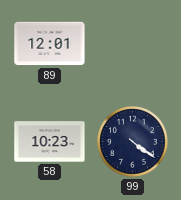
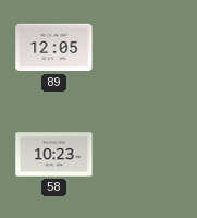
89: 12:01 -> 12:05 (54, 48)
99: 4:21 -> none (133, 142)
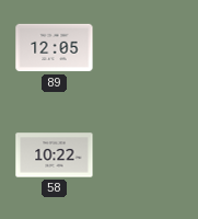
58: 10:23 -> 10:22 (55, 155)
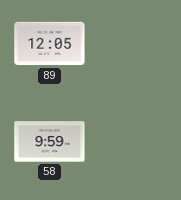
58: 10:22 -> 9:59 (50, 142)
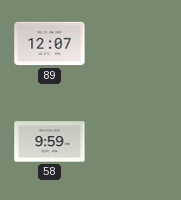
89: 12:05 -> 12:07 (50, 44)
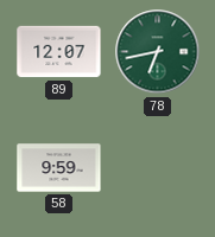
78: none -> 6:43 (158, 52)
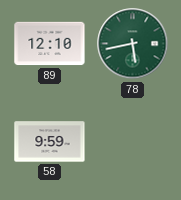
89: 12:07 -> 12:10 (50, 44)
78: 6:43 -> 5:43 (133, 44)
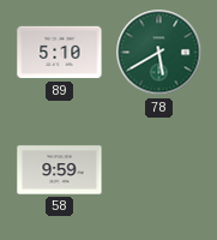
89: 12:10 -> 5:10 (60, 53)
78: 5:43 -> 5:40 (159, 53)
